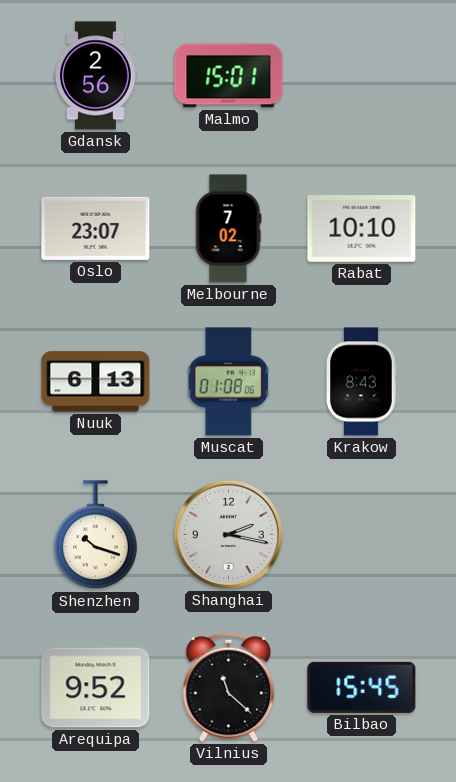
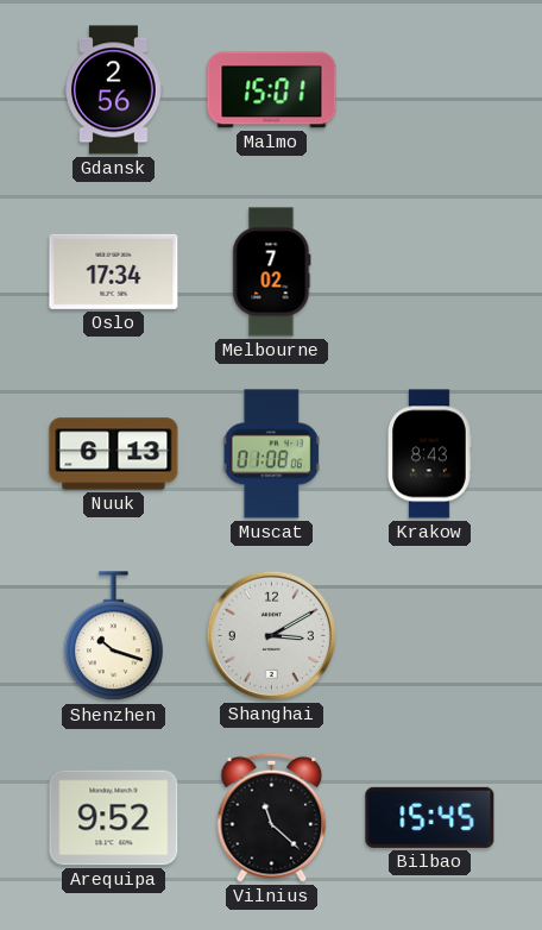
Oslo: 23:07 -> 17:34 (114, 271)
Rabat: 10:10 -> none (362, 229)
Shanghai: 2:17 -> 3:10 (271, 635)
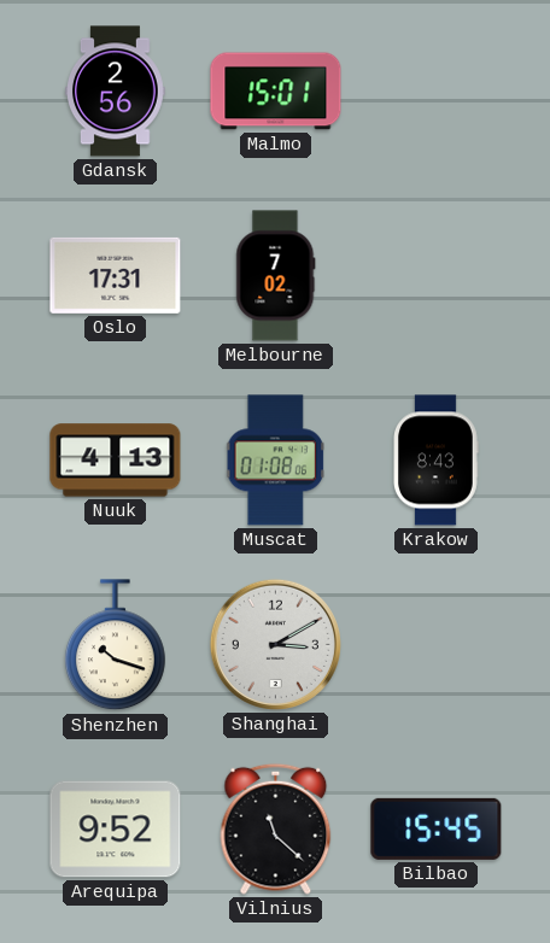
Oslo: 17:34 -> 17:31 (116, 275)
Nuuk: 6:13 -> 4:13 (116, 461)
